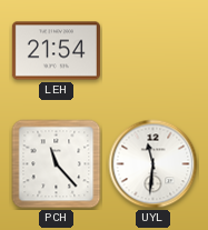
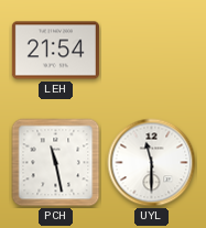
PCH: 11:23 -> 11:28 (56, 163)
UYL: 11:31 -> 11:30 (152, 163)
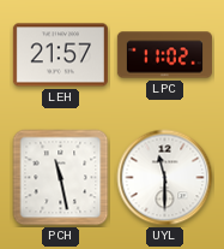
LEH: 21:54 -> 21:57 (60, 55)
LPC: none -> 11:02 (164, 55)
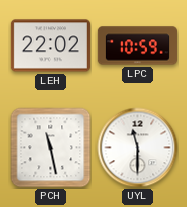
LEH: 21:57 -> 22:02 (50, 46)
LPC: 11:02 -> 10:59 (137, 46)
